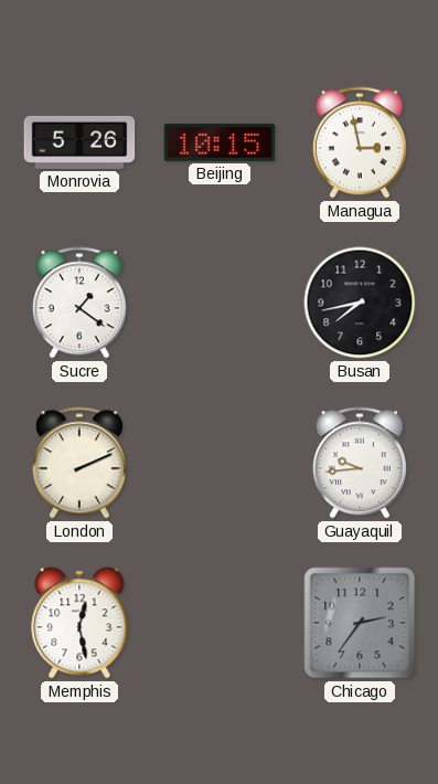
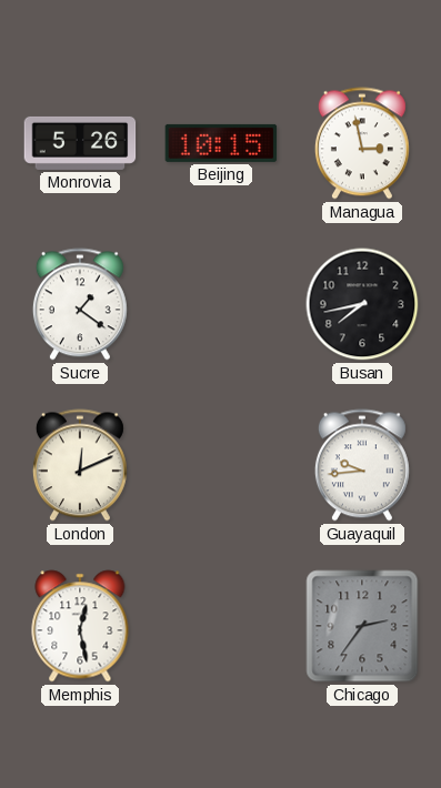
London: 2:11 -> 12:11 (80, 465)
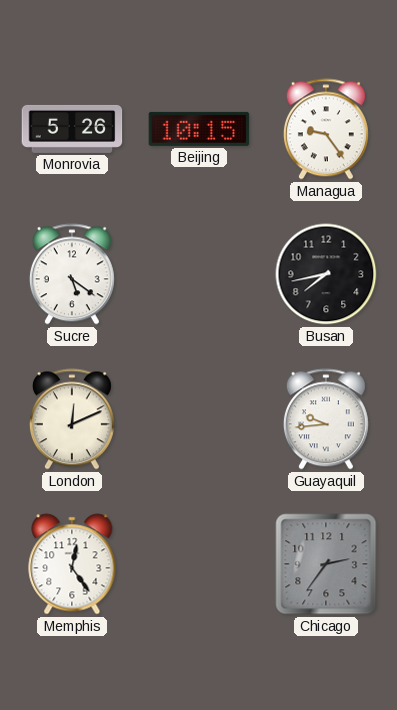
Managua: 2:58 -> 9:24 (326, 129)
Sucre: 1:21 -> 5:21 (72, 274)
Memphis: 12:28 -> 12:24 (72, 564)
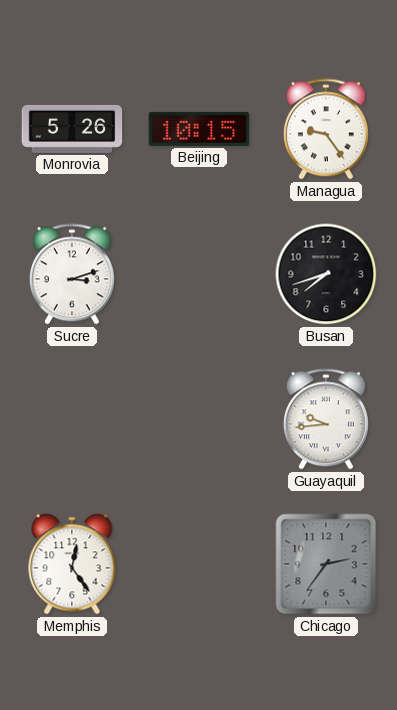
Sucre: 5:21 -> 3:12 (72, 274)
Busan: 7:43 -> 7:42 (326, 274)
London: 12:11 -> none (72, 419)
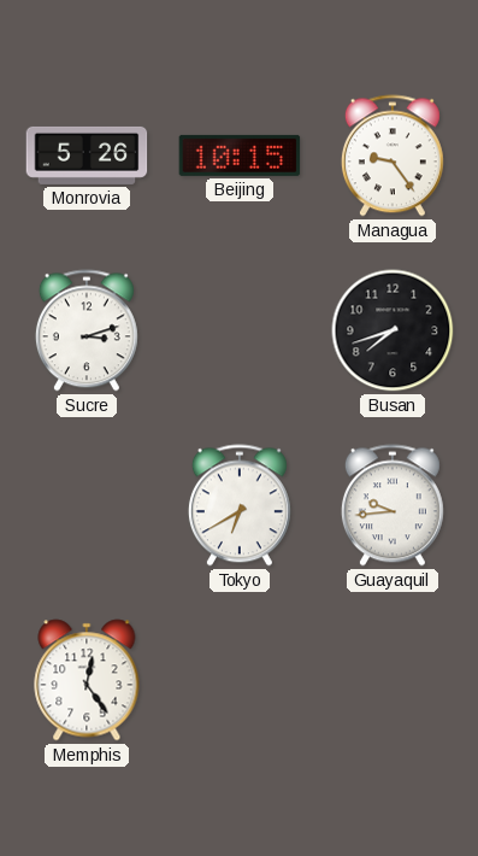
Tokyo: none -> 6:40 (240, 505)
Chicago: 2:36 -> none (326, 564)
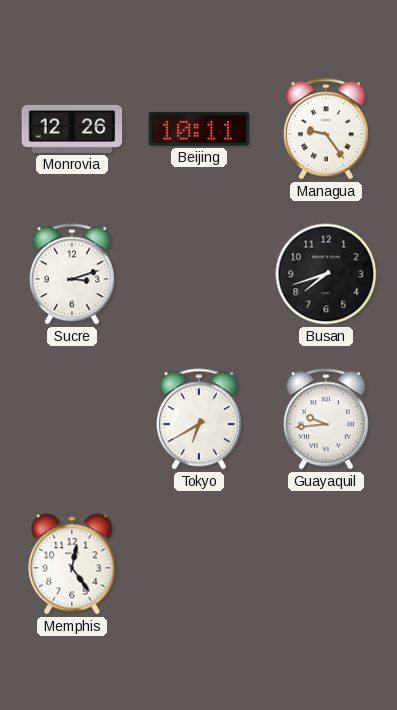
Monrovia: 5:26 -> 12:26 (72, 129)
Beijing: 10:15 -> 10:11 (199, 129)
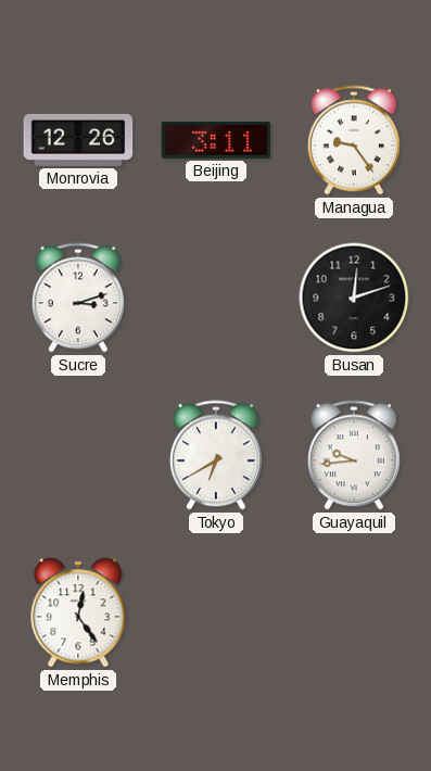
Beijing: 10:11 -> 3:11 (216, 140)
Busan: 7:42 -> 12:12 (354, 298)
